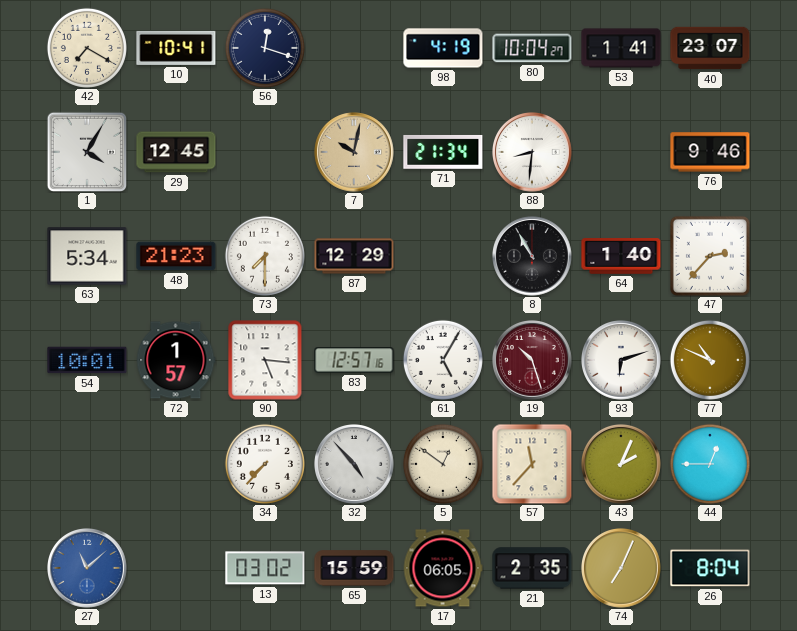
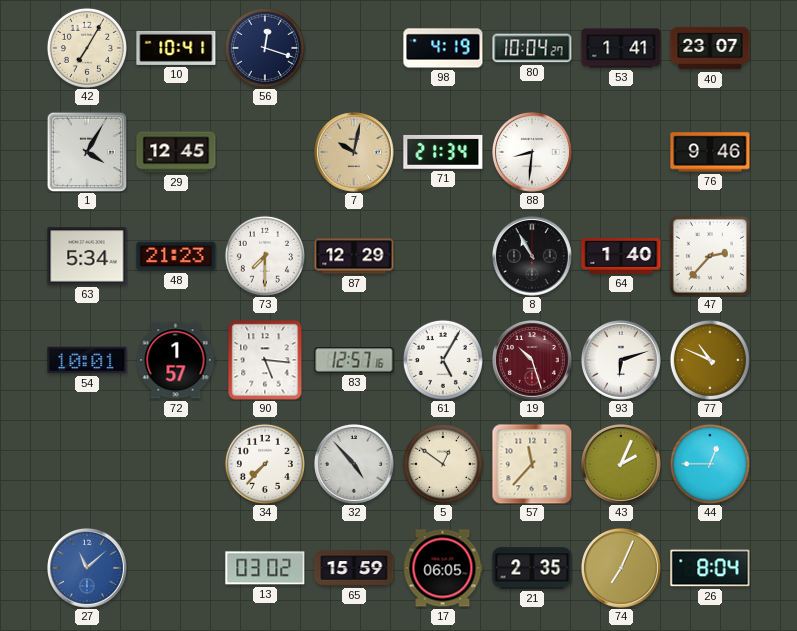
42: 7:20 -> 7:05 (87, 48)
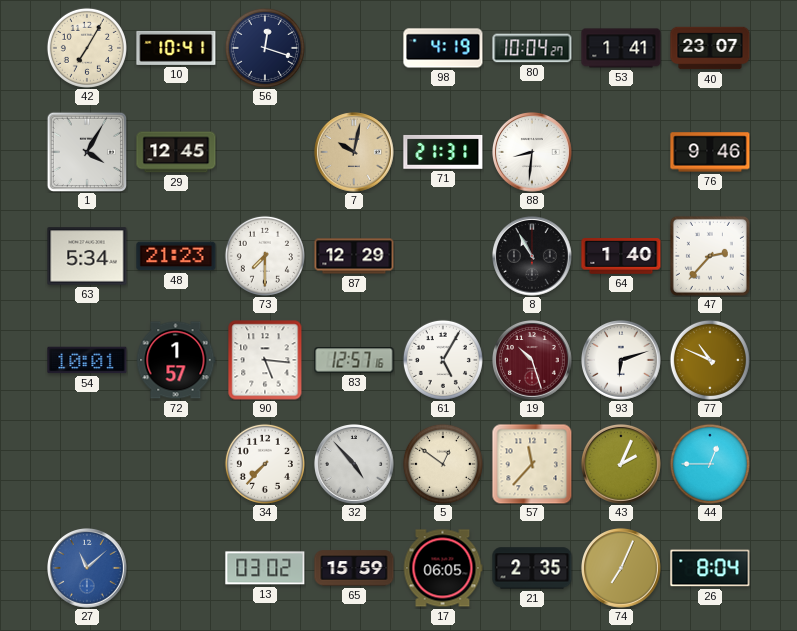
71: 21:34 -> 21:31 (443, 152)
